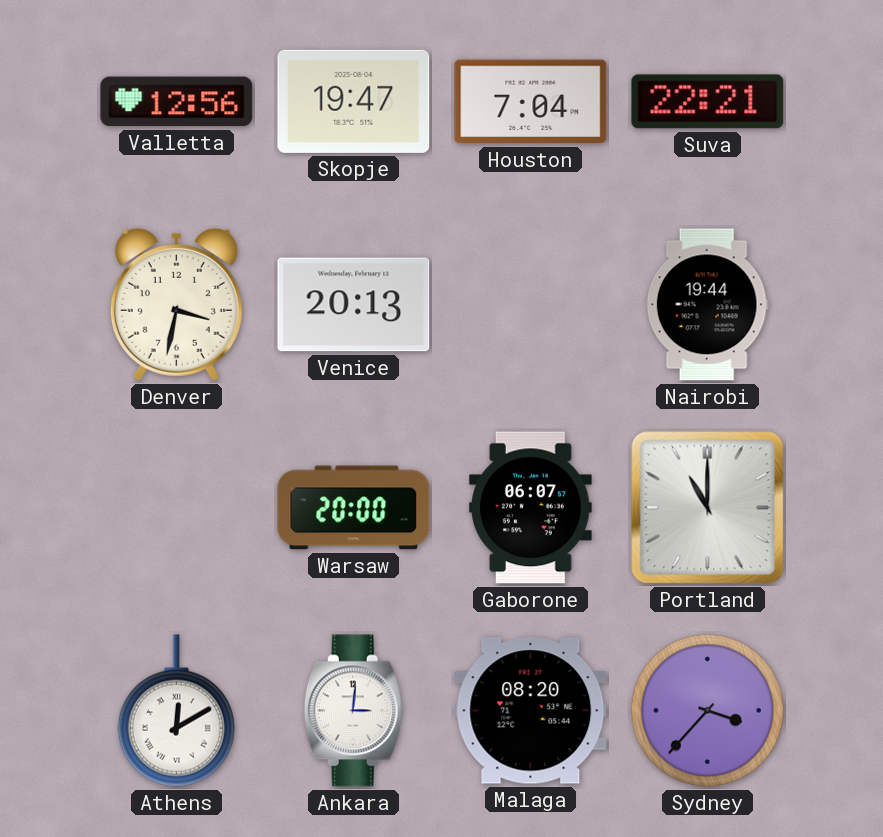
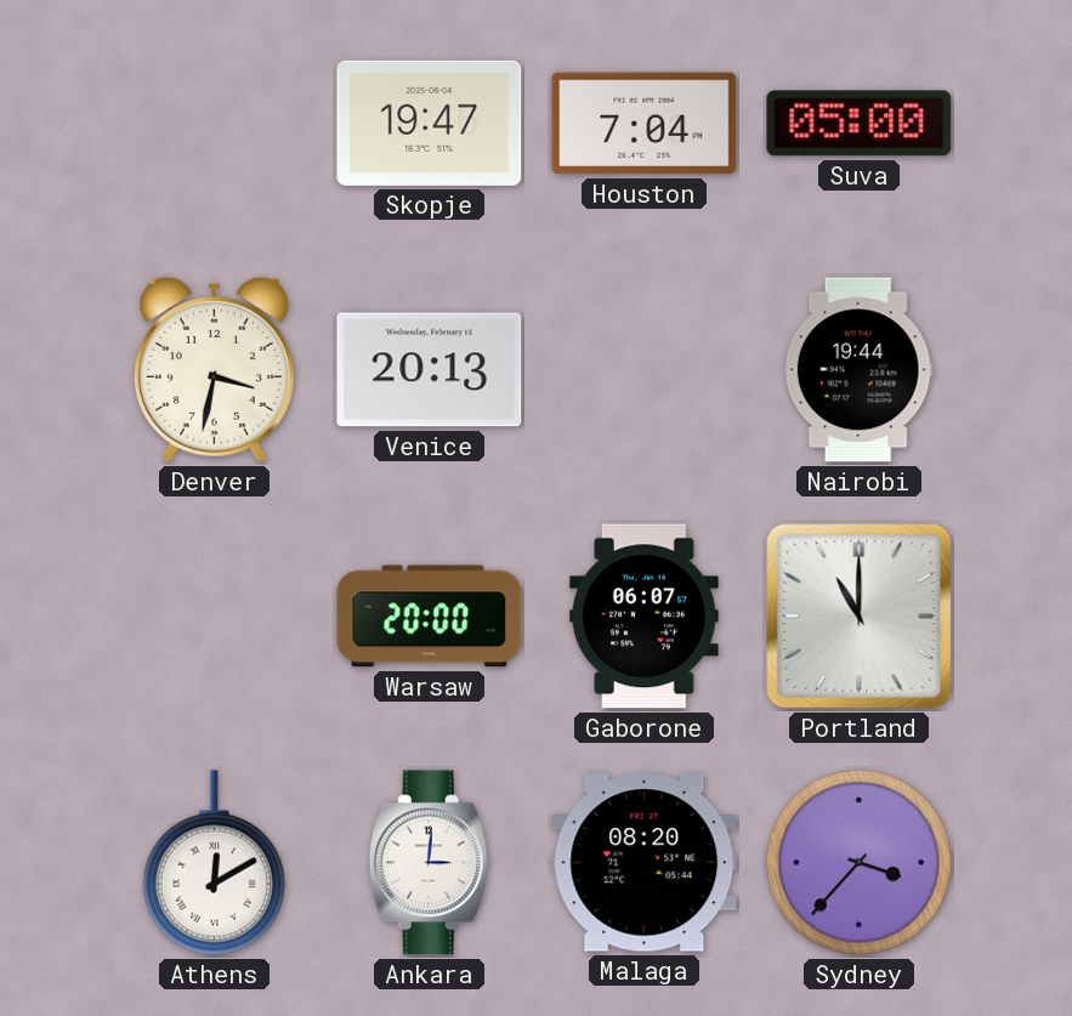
Valletta: 12:56 -> none (177, 102)
Suva: 22:21 -> 05:00 (860, 124)
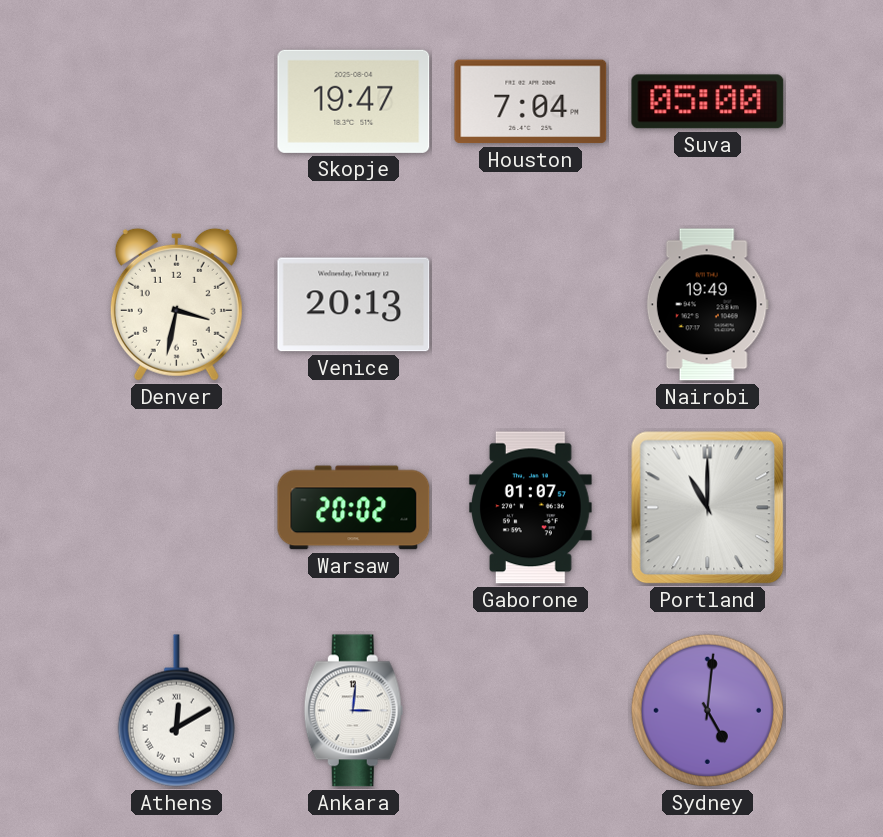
Nairobi: 19:44 -> 19:49 (707, 305)
Warsaw: 20:00 -> 20:02 (354, 508)
Gaborone: 06:07 -> 01:07 (531, 508)
Malaga: 08:20 -> none (645, 863)
Sydney: 3:37 -> 5:01 (707, 710)
